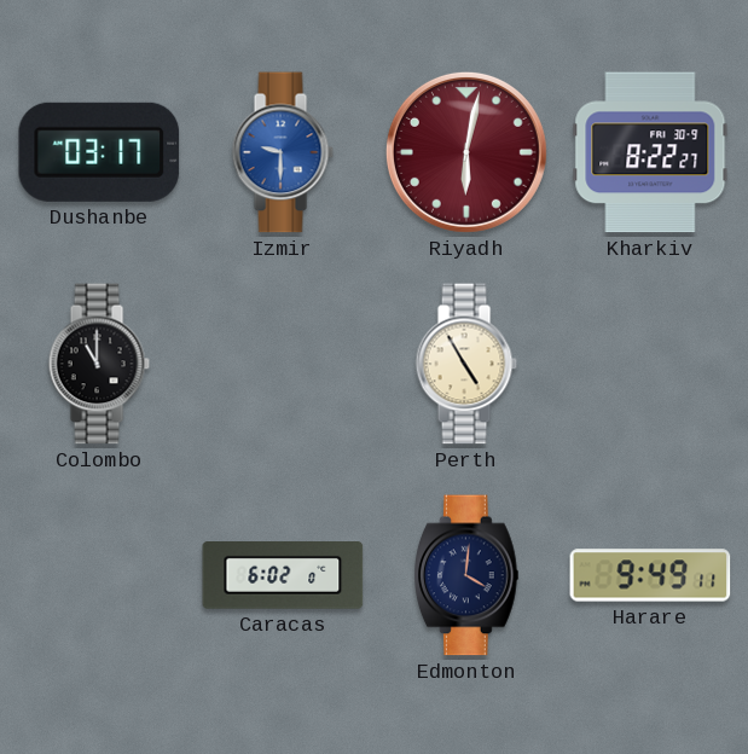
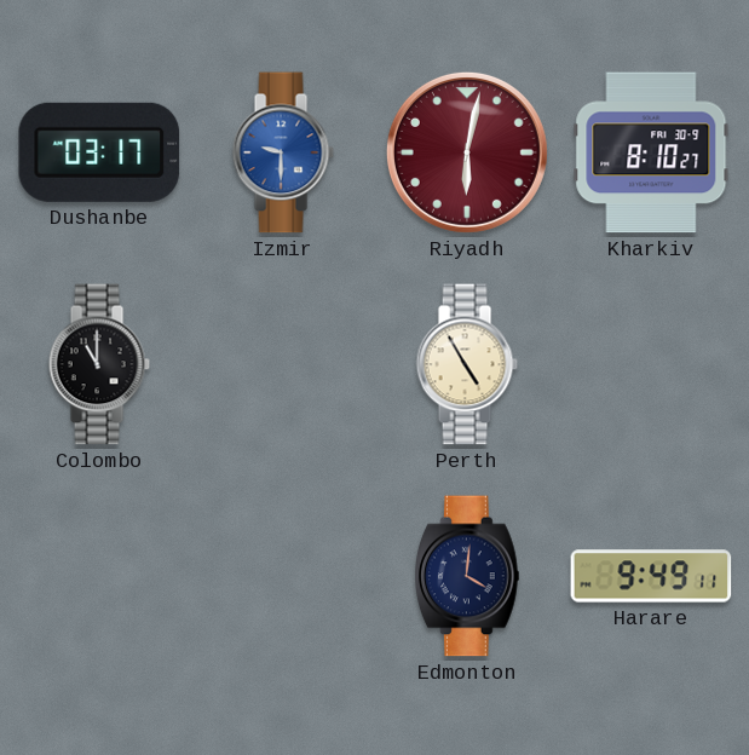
Kharkiv: 8:22 -> 8:10 (651, 152)
Caracas: 6:02 -> none (283, 576)
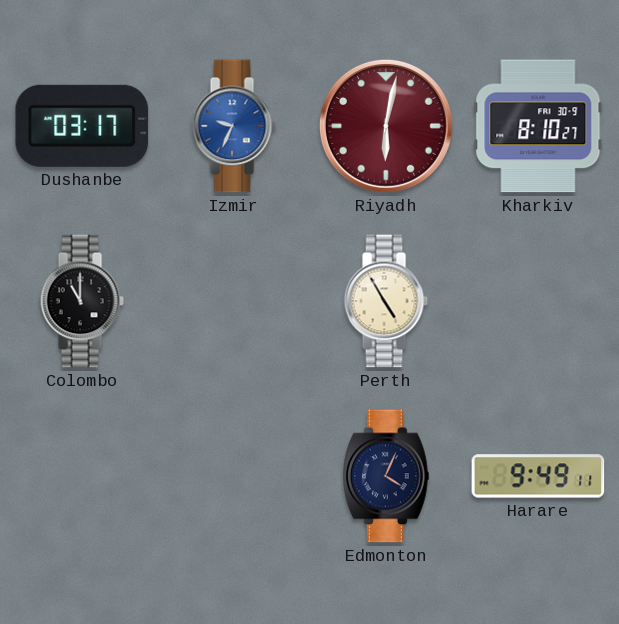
Izmir: 9:30 -> 9:34 (234, 126)
Edmonton: 4:01 -> 4:04 (387, 476)
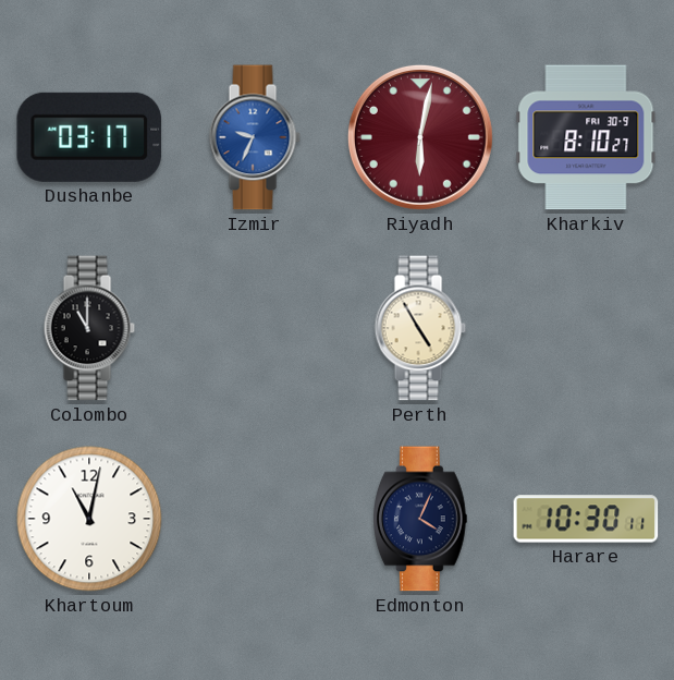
Khartoum: none -> 11:02 (89, 519)
Harare: 9:49 -> 10:30 (586, 519)
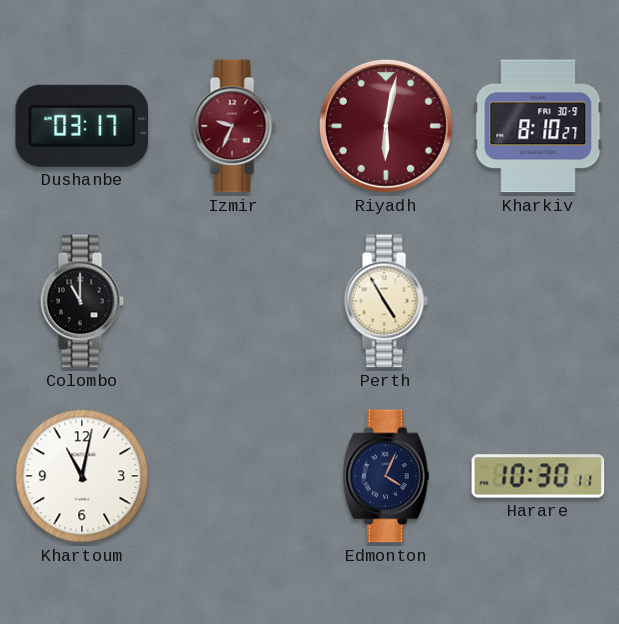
Izmir dial: blue -> burgundy (234, 126)
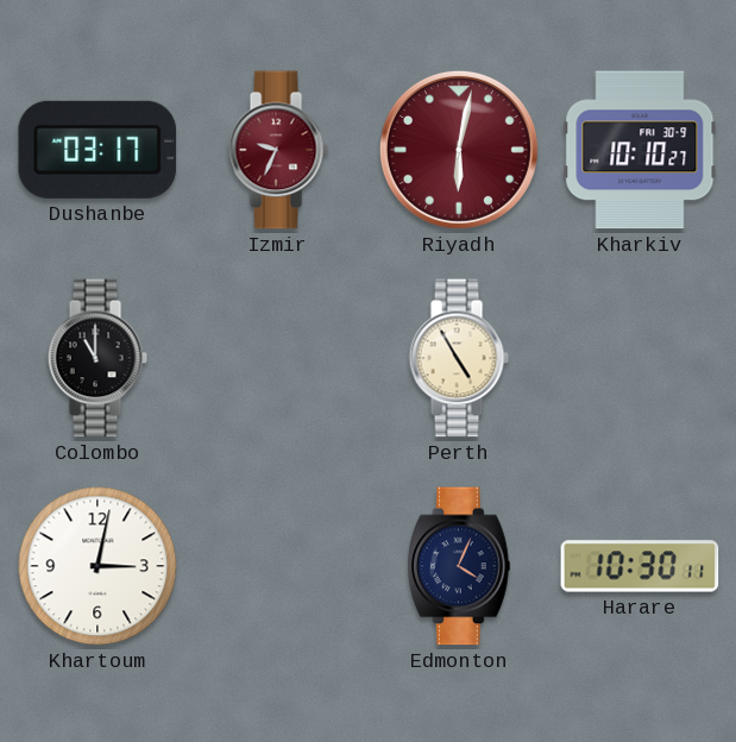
Kharkiv: 8:10 -> 10:10 (640, 150)
Khartoum: 11:02 -> 3:02 (97, 566)
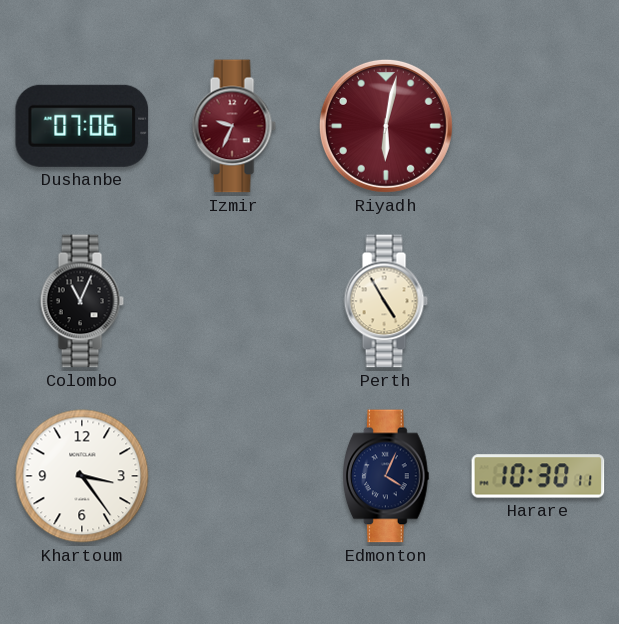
Dushanbe: 03:17 -> 07:06 (82, 126)
Kharkiv: 10:10 -> none (640, 150)
Colombo: 11:00 -> 11:04 (82, 301)
Khartoum: 3:02 -> 3:24 (82, 476)
